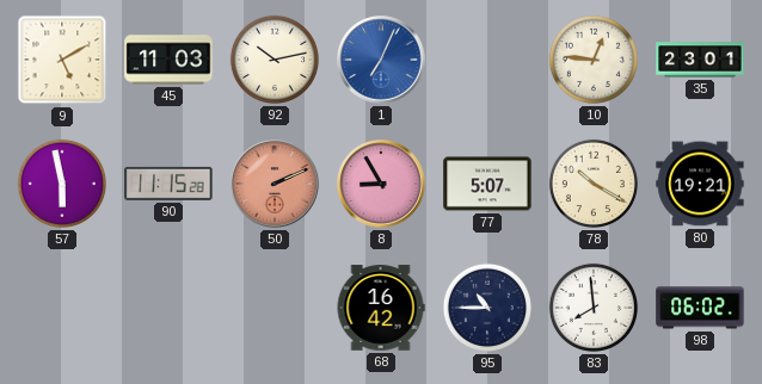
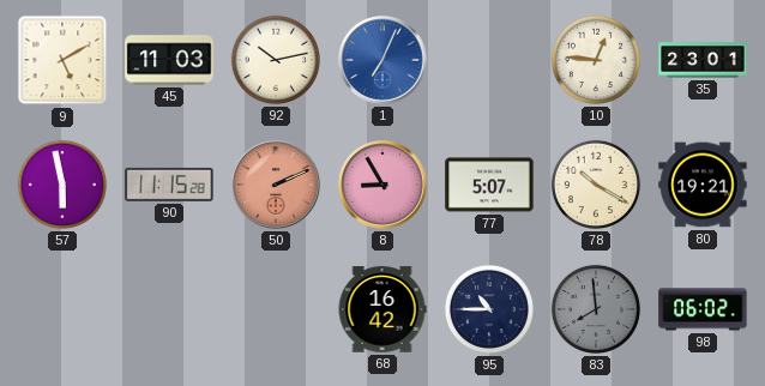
83 dial: white -> grey (596, 309)
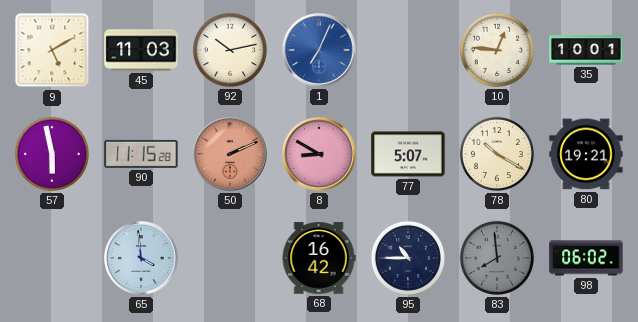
35: 23:01 -> 10:01 (586, 50)
8: 8:55 -> 8:50 (319, 154)
65: none -> 3:59 (141, 258)
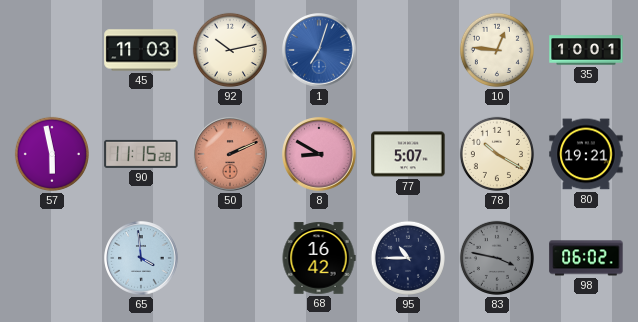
9: 5:10 -> none (52, 50)
1: 7:04 -> 7:03 (319, 50)
83: 7:59 -> 3:47 (497, 258)
